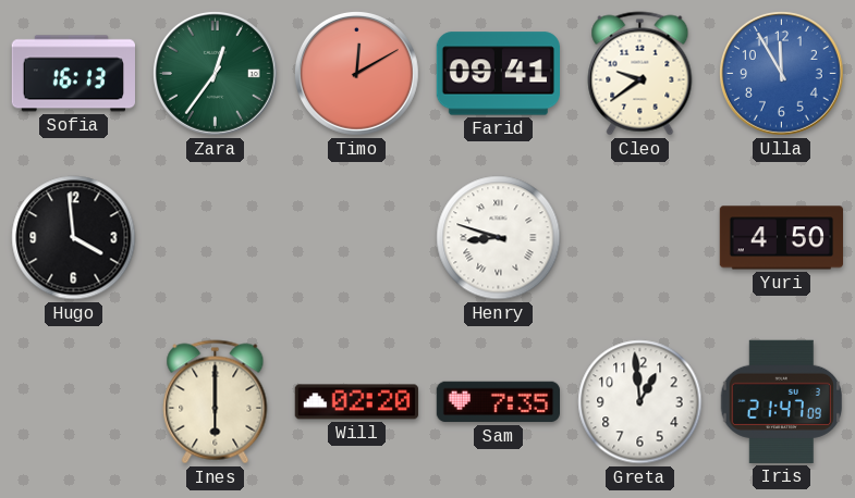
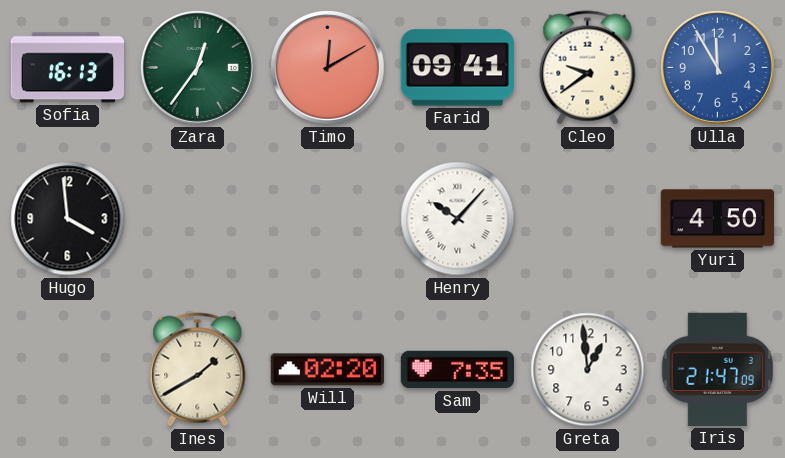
Henry: 8:48 -> 10:07 (458, 219)
Ines: 6:00 -> 1:40 (198, 370)
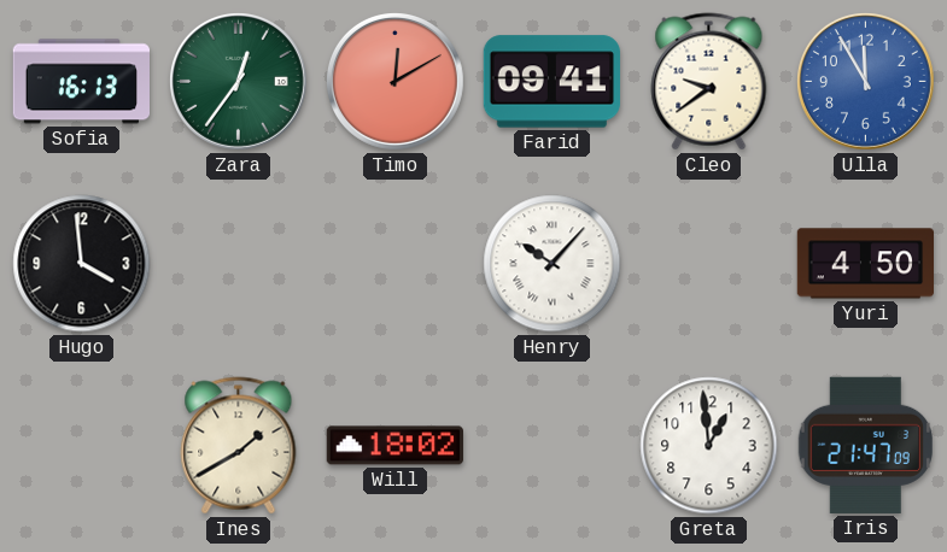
Will: 02:20 -> 18:02 (394, 446)
Sam: 7:35 -> none (457, 370)
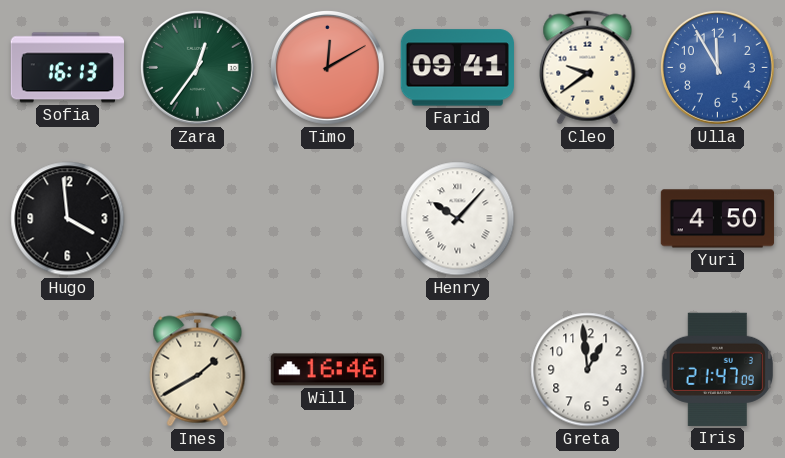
Will: 18:02 -> 16:46 (327, 370)
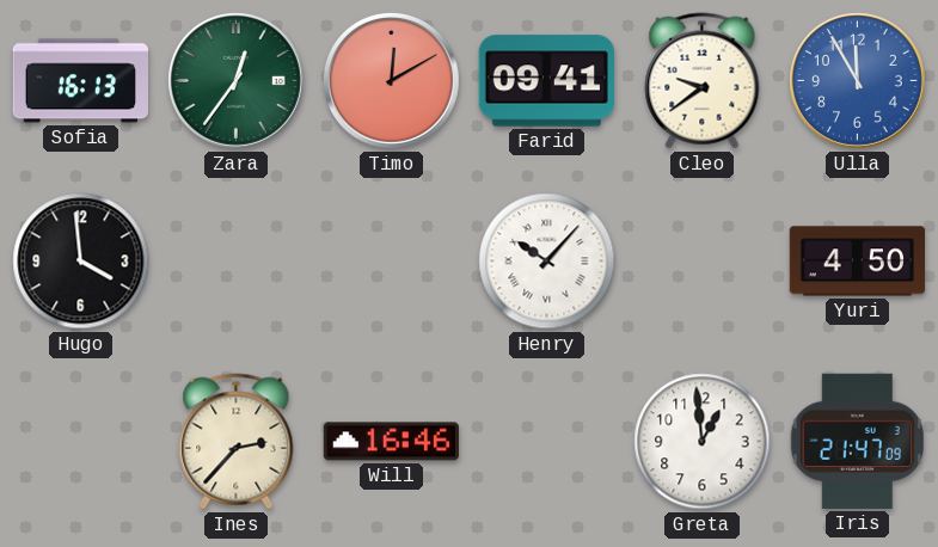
Ines: 1:40 -> 2:37 (237, 442)
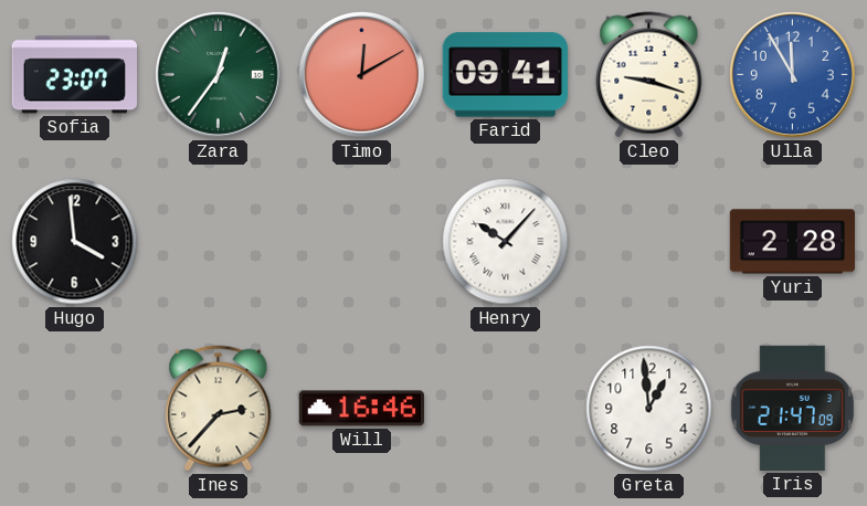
Sofia: 16:13 -> 23:07 (74, 75)
Cleo: 9:39 -> 9:18 (649, 75)
Yuri: 4:50 -> 2:28 (792, 242)
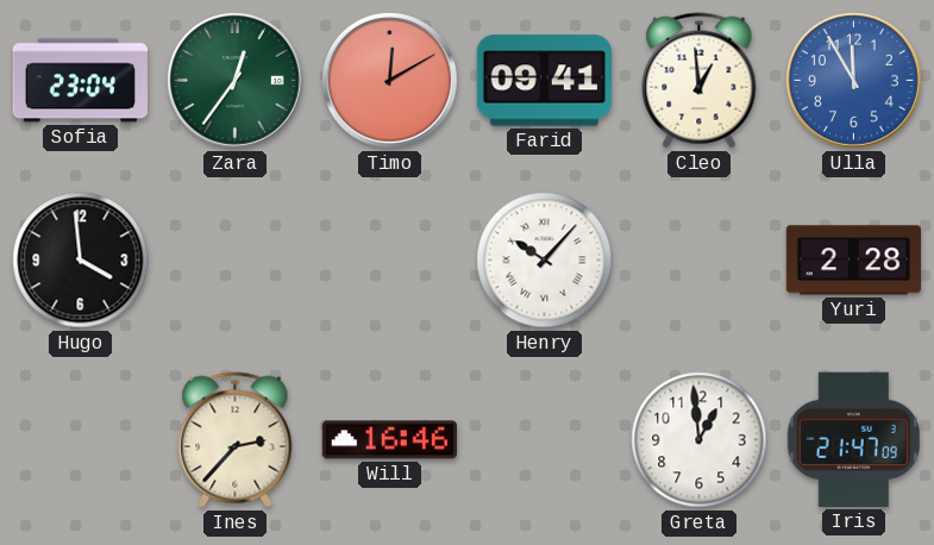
Sofia: 23:07 -> 23:04 (80, 81)
Cleo: 9:18 -> 12:59 (700, 81)
